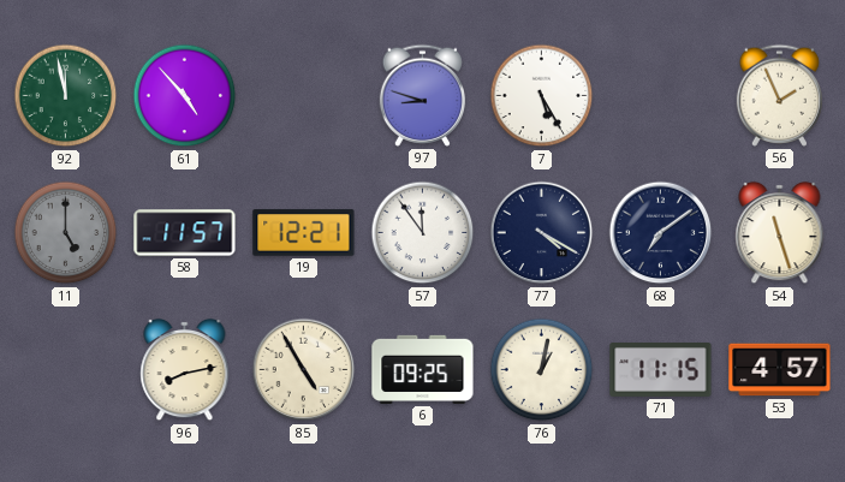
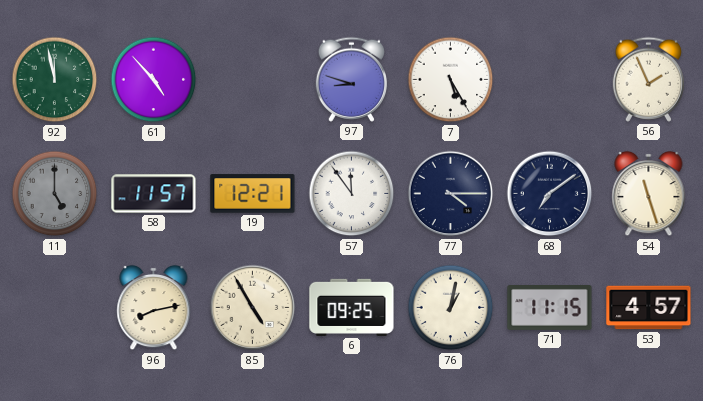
77: 4:20 -> 4:15 (451, 194)
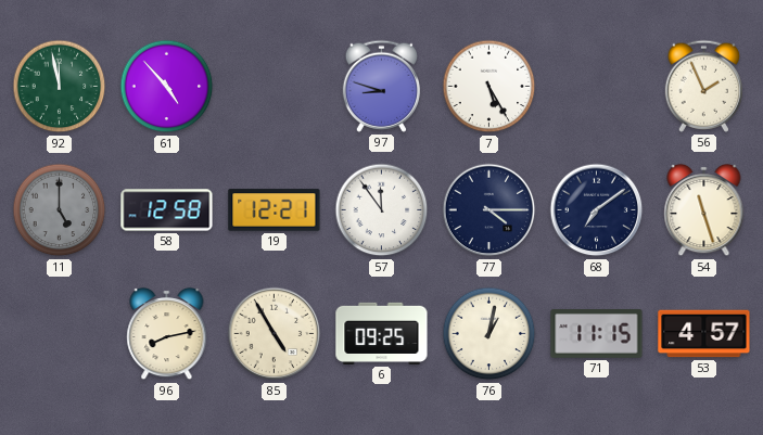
58: 11:57 -> 12:58 (167, 210)
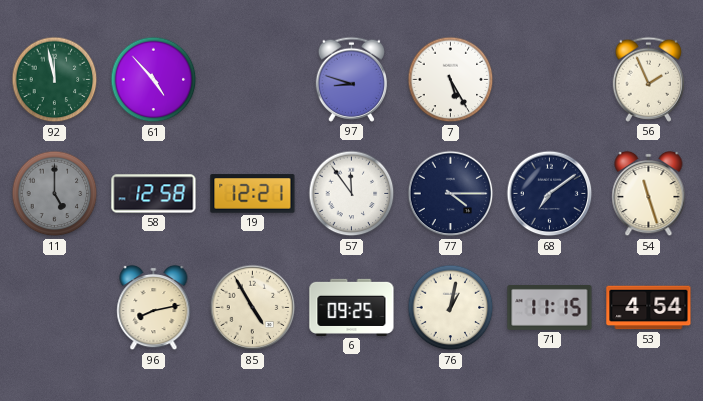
53: 4:57 -> 4:54 (649, 308)
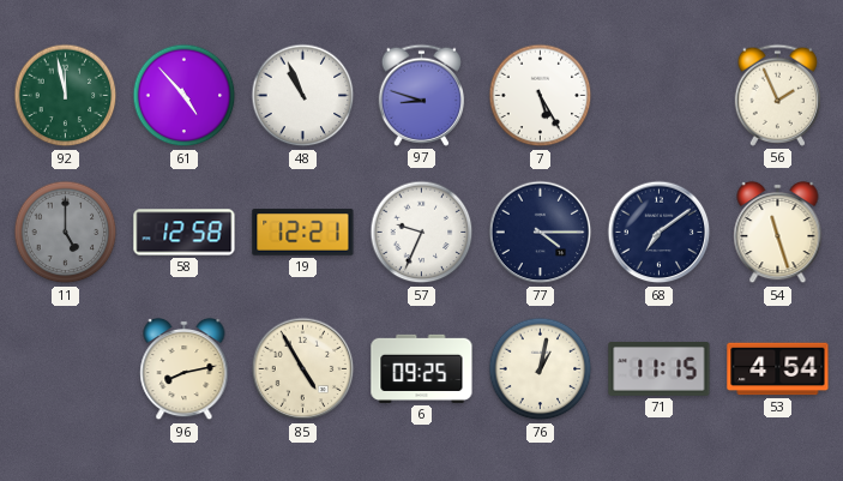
48: none -> 10:56 (303, 96)
57: 11:54 -> 9:34 (422, 233)
